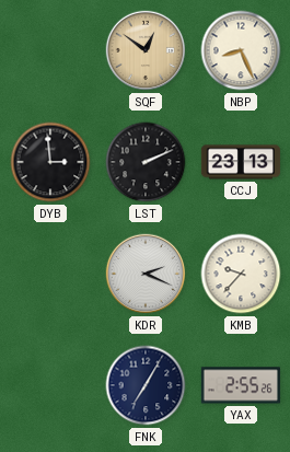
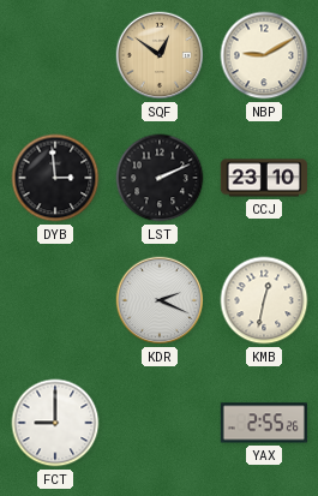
NBP: 8:26 -> 9:10 (264, 55)
CCJ: 23:13 -> 23:10 (264, 178)
KMB: 9:37 -> 12:32 (264, 300)
FCT: none -> 9:00 (55, 423)
FNK: 7:05 -> none (146, 385)
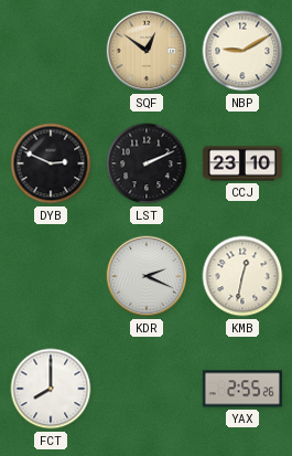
DYB: 2:59 -> 2:49 (51, 163)
FCT: 9:00 -> 8:00 (51, 389)
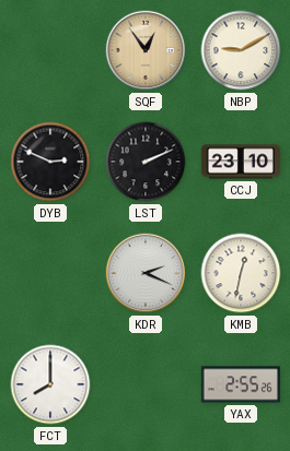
SQF: 12:51 -> 12:54 (146, 50)
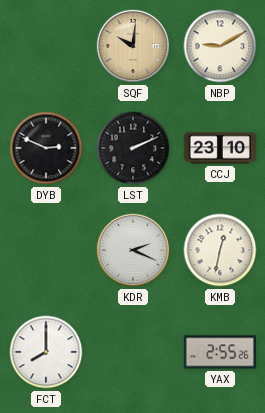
SQF: 12:54 -> 10:01 (133, 46)
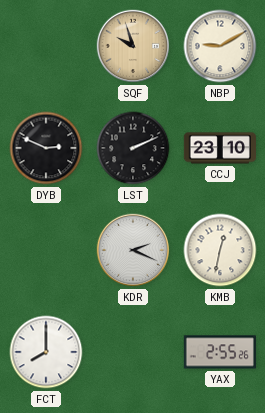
SQF: 10:01 -> 9:57 (133, 46)
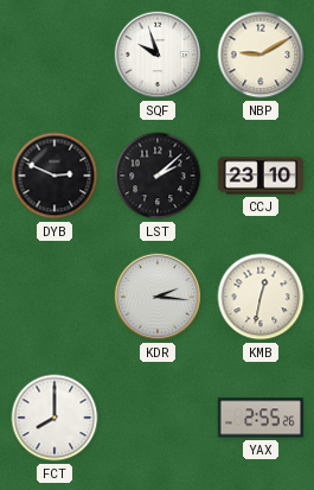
SQF dial: champagne -> white (158, 55)
LST: 2:11 -> 2:08 (158, 176)
KDR: 2:19 -> 2:16 (158, 297)
